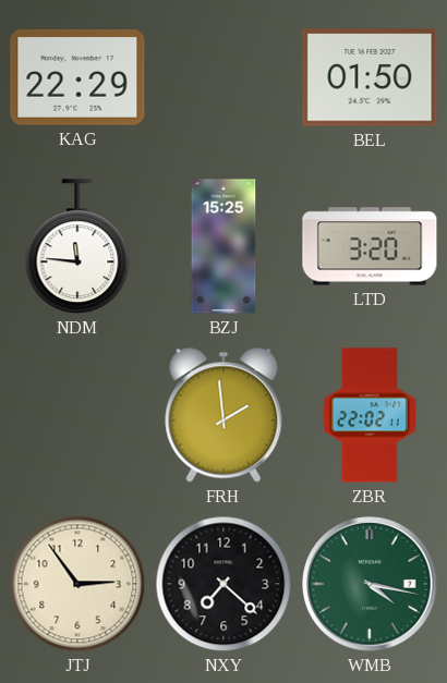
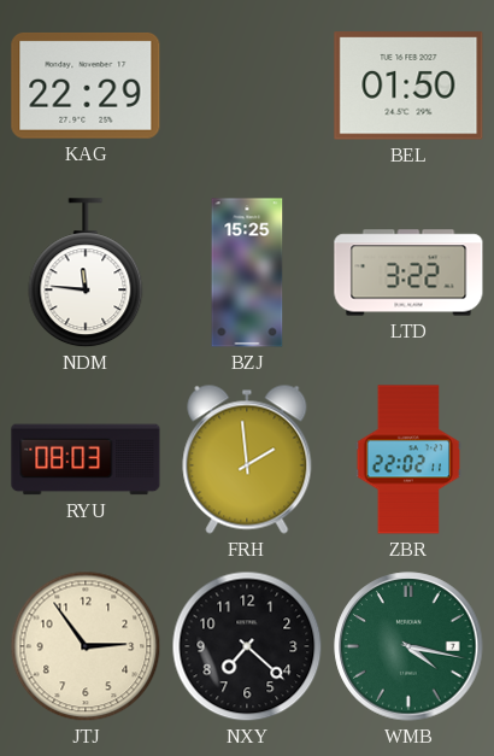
LTD: 3:20 -> 3:22 (408, 272)
RYU: none -> 08:03 (86, 459)
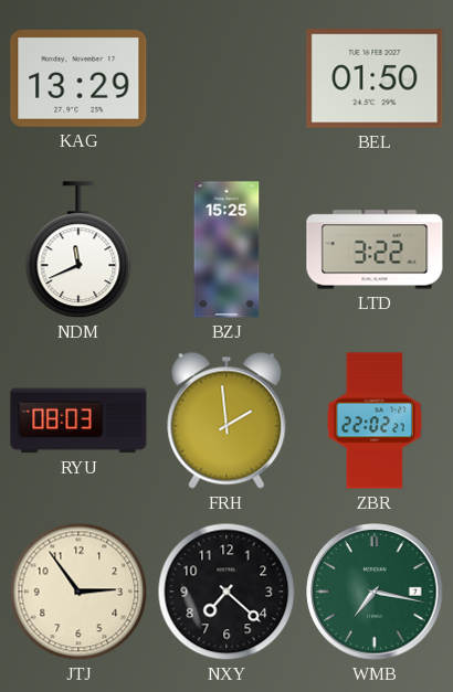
KAG: 22:29 -> 13:29 (78, 78)
NDM: 11:46 -> 11:41 (78, 251)
ZBR: 22:02:11 -> 22:02:27 (373, 420)
WMB: 4:17 -> 7:17 (375, 592)
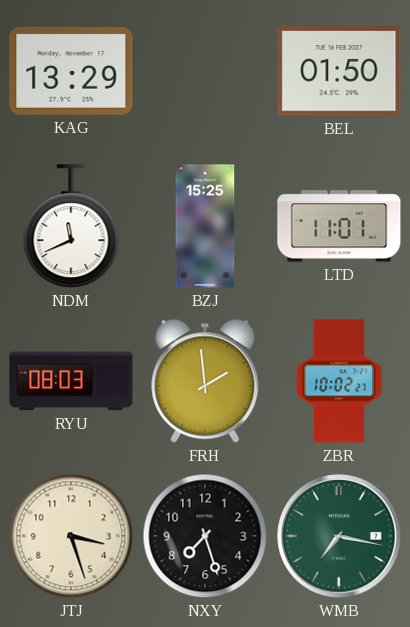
LTD: 3:22 -> 11:01 (339, 226)
ZBR: 22:02 -> 10:02 (338, 381)
JTJ: 2:54 -> 3:27 (71, 536)
NXY: 7:22 -> 7:27 (205, 536)
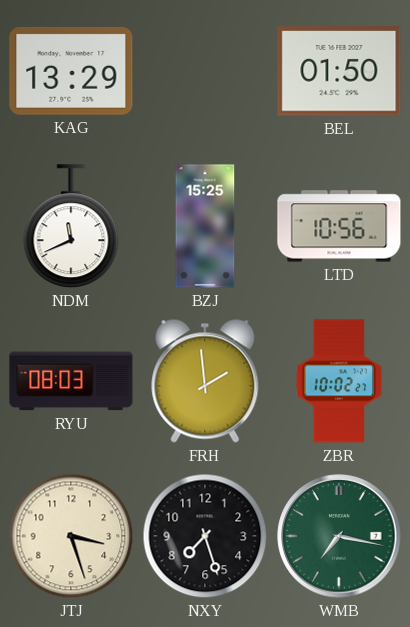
LTD: 11:01 -> 10:56 (339, 226)
